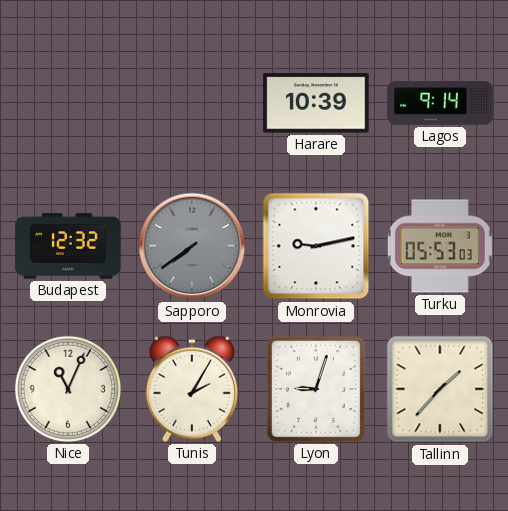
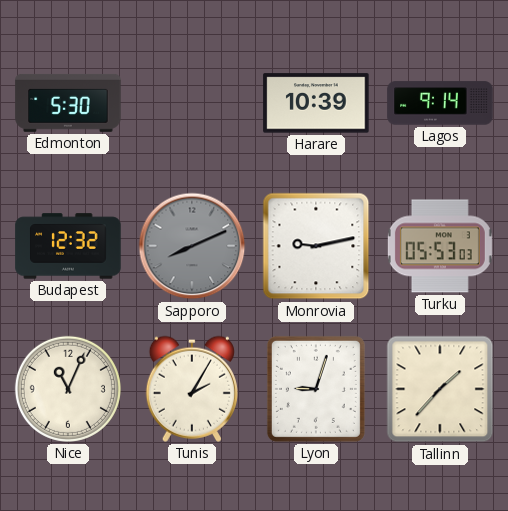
Edmonton: none -> 5:30 (68, 103)
Sapporo: 7:39 -> 8:11 (192, 246)
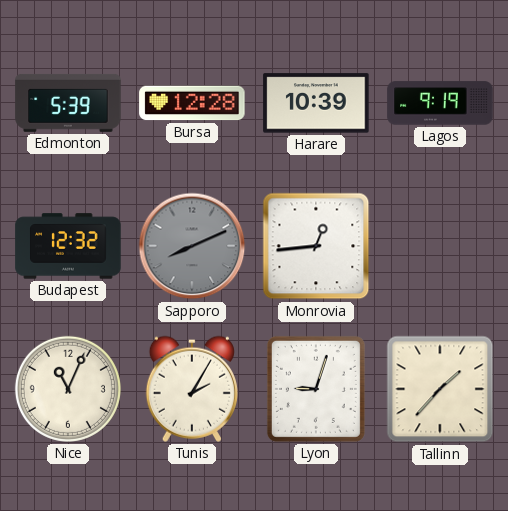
Edmonton: 5:30 -> 5:39 (68, 103)
Bursa: none -> 12:28 (192, 103)
Lagos: 9:14 -> 9:19 (440, 103)
Monrovia: 9:13 -> 12:44 (316, 246)
Turku: 05:53 -> none (440, 246)
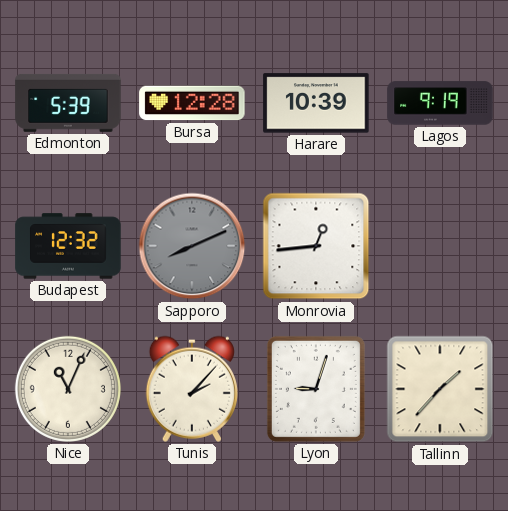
Tunis: 2:05 -> 2:07 (192, 389)
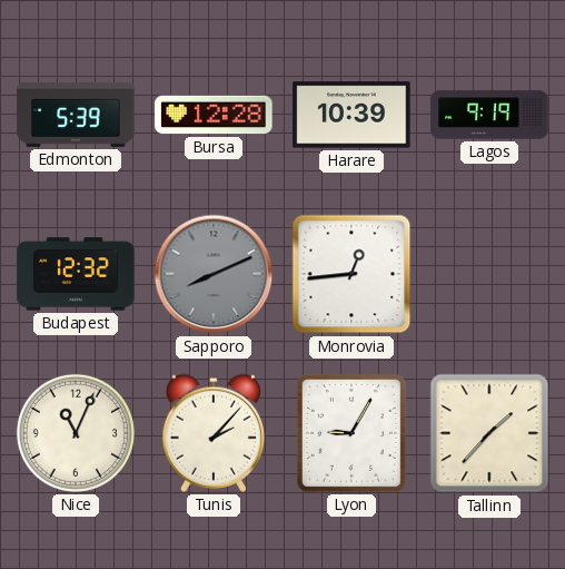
Lyon: 9:03 -> 9:05 (351, 433)
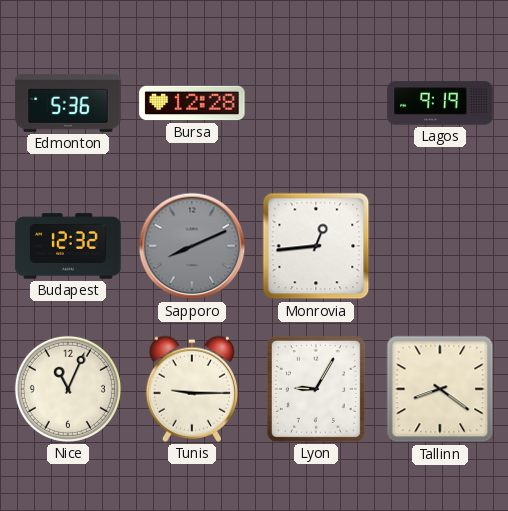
Edmonton: 5:39 -> 5:36 (68, 103)
Harare: 10:39 -> none (351, 115)
Tunis: 2:07 -> 9:15 (192, 389)
Tallinn: 1:37 -> 8:21 (440, 389)
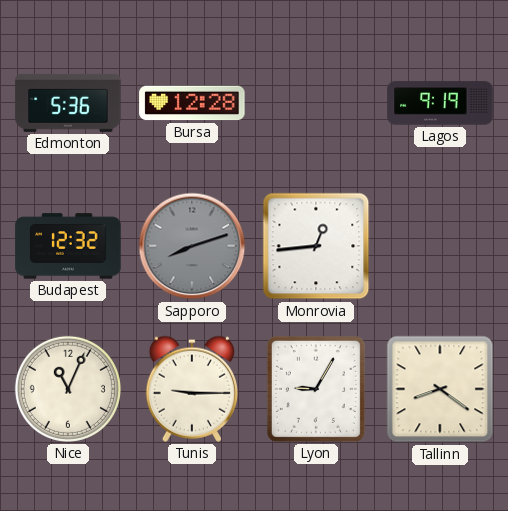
Sapporo: 8:11 -> 8:12 (192, 246)
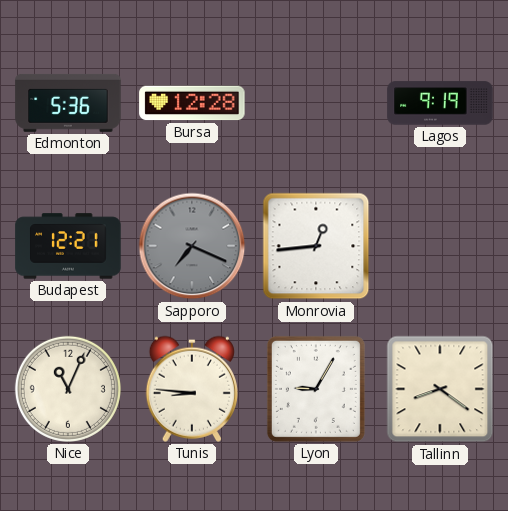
Budapest: 12:32 -> 12:21 (68, 246)
Sapporo: 8:12 -> 7:19 (192, 246)
Tunis: 9:15 -> 8:46 (192, 389)
